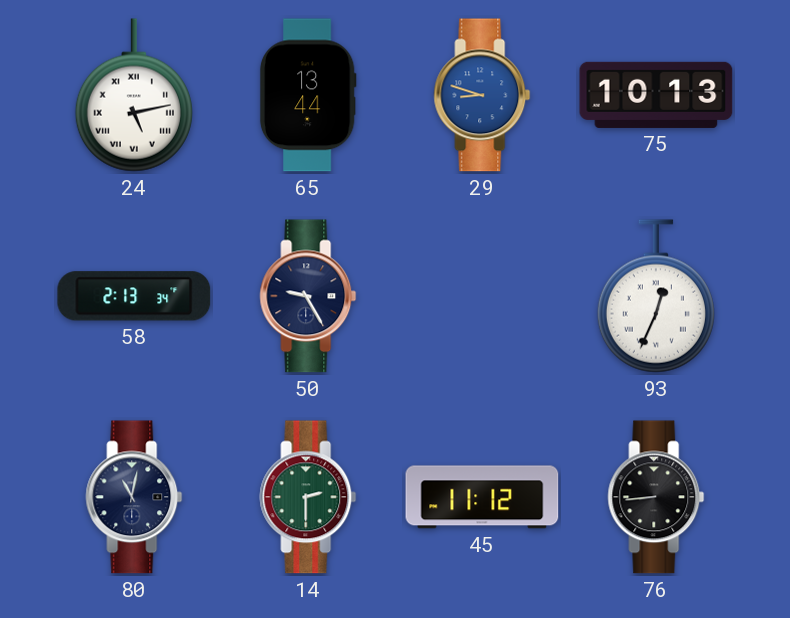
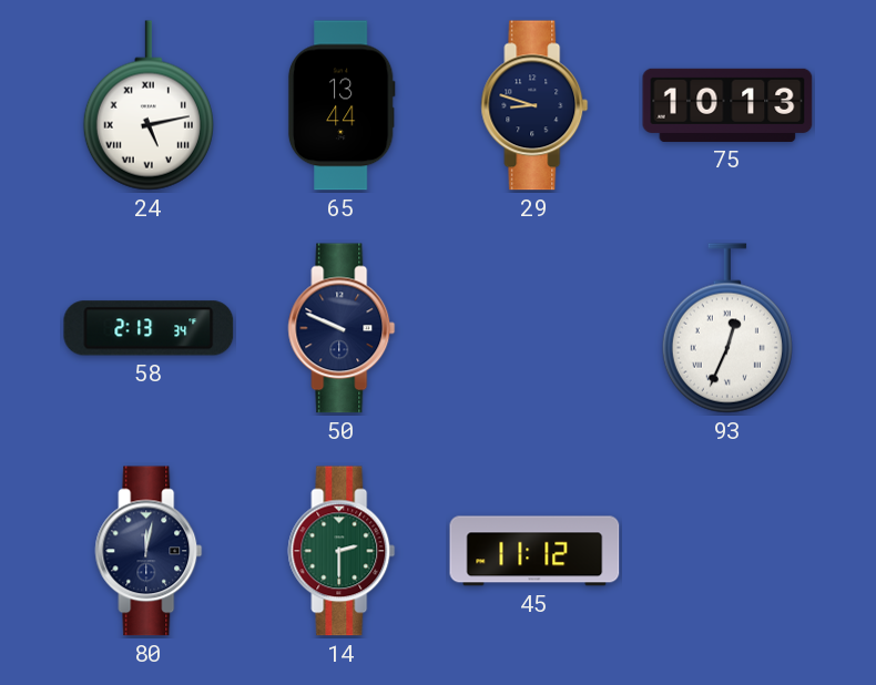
29 dial: blue -> navy (534, 105)
50: 9:25 -> 9:49 (342, 328)
80: 11:02 -> 12:02 (149, 551)
76: 8:44 -> none (656, 497)
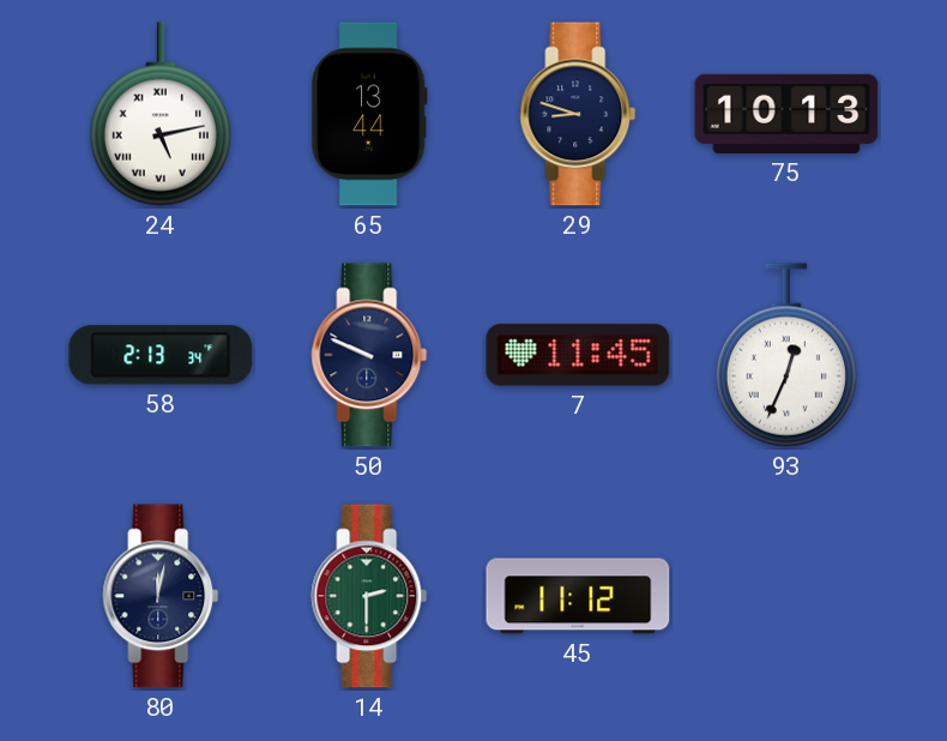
7: none -> 11:45 (578, 355)
